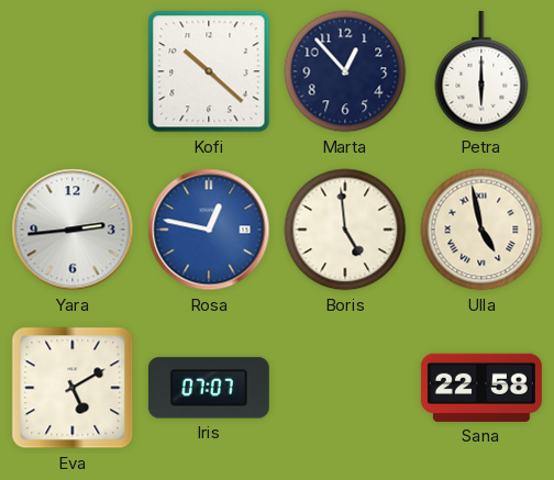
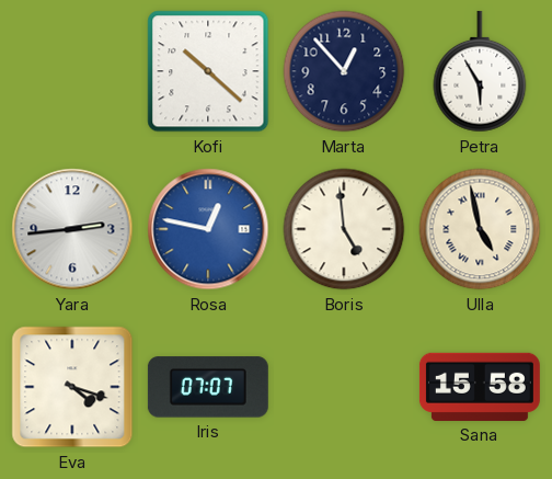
Petra: 6:00 -> 5:55 (480, 71)
Eva: 5:10 -> 4:18 (72, 387)
Sana: 22:58 -> 15:58 (480, 387)
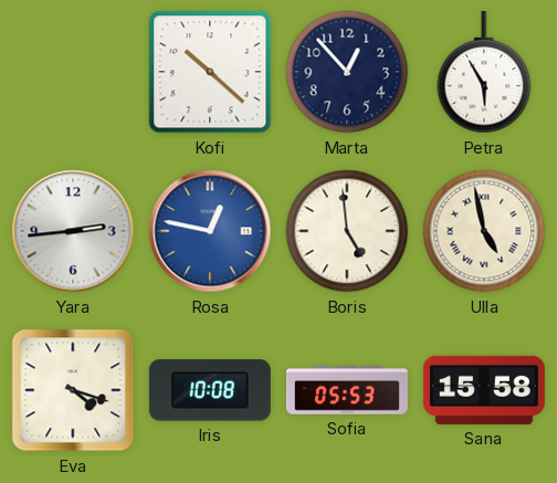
Iris: 07:07 -> 10:08 (210, 390)
Sofia: none -> 05:53 (347, 390)
